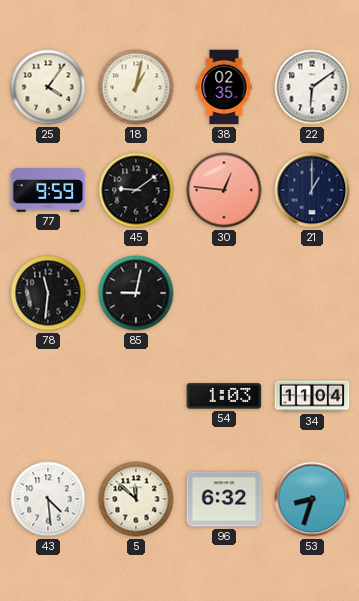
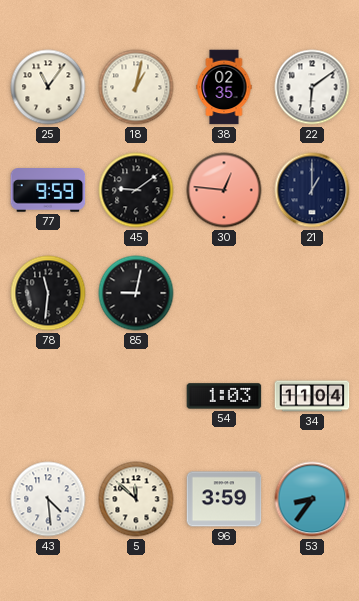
25: 4:06 -> 11:06 (48, 87)
96: 6:32 -> 3:59 (224, 499)
53: 8:33 -> 8:36 (312, 499)
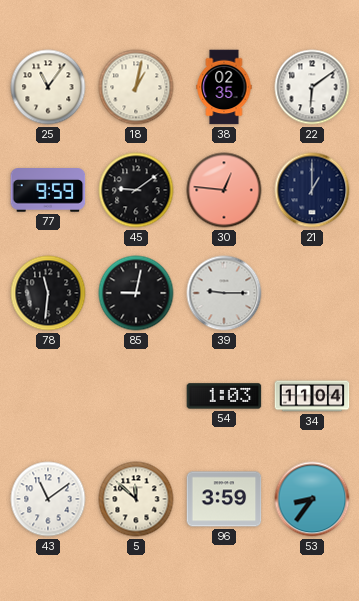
39: none -> 9:15 (224, 293)
43: 4:29 -> 11:09 (48, 499)
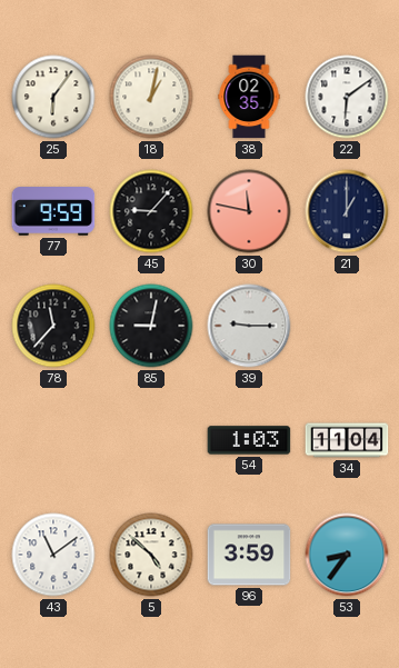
25: 11:06 -> 6:06 (53, 97)
45: 9:09 -> 9:07 (151, 211)
30: 12:46 -> 11:47 (249, 211)
78: 11:31 -> 11:37 (53, 326)
5: 11:52 -> 4:52 (151, 555)
